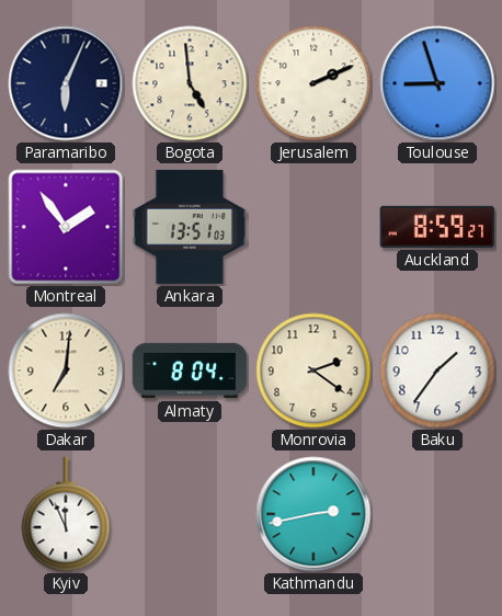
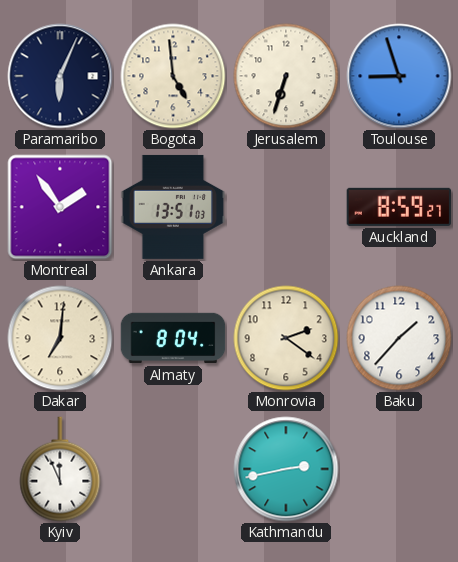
Jerusalem: 2:11 -> 6:33 (286, 76)
Baku: 1:36 -> 1:37 (399, 338)
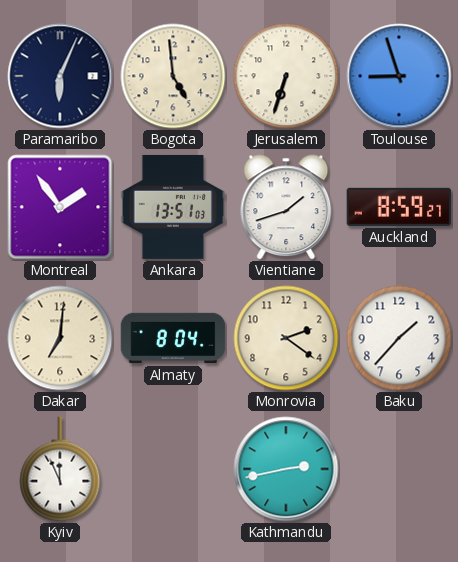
Vientiane: none -> 1:42 (286, 207)
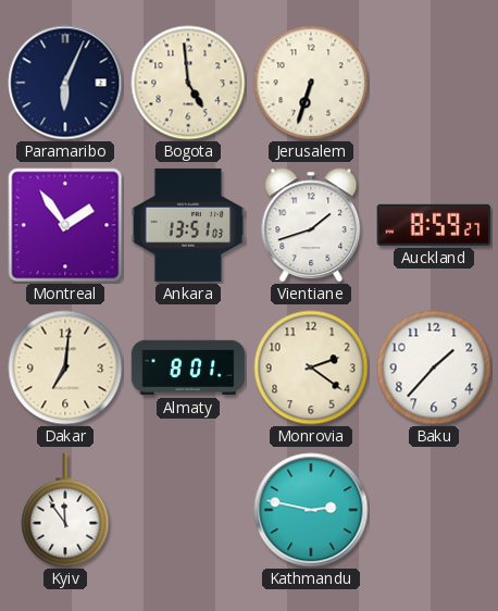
Toulouse: 8:57 -> none (399, 76)
Almaty: 8:04 -> 8:01 (188, 367)
Kyiv: 11:56 -> 11:54 (65, 510)
Kathmandu: 2:43 -> 2:47 (311, 510)
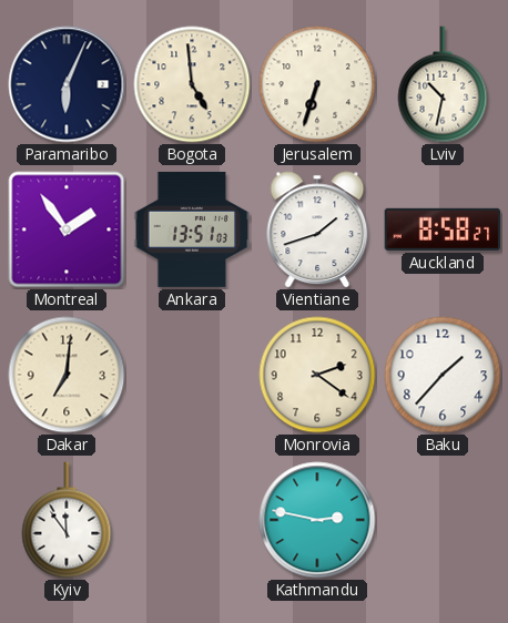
Lviv: none -> 10:32 (443, 84)
Auckland: 8:59 -> 8:58 (443, 229)
Almaty: 8:01 -> none (188, 367)
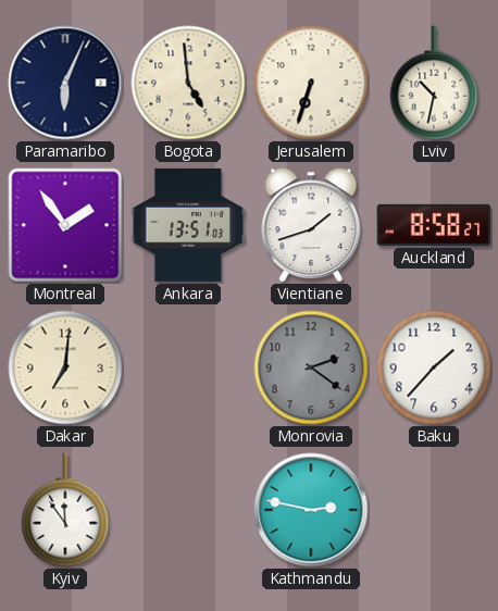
Monrovia dial: cream -> grey (311, 367)
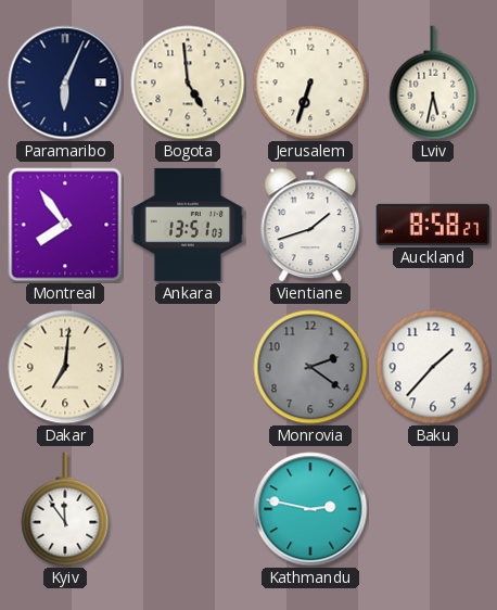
Lviv: 10:32 -> 5:32 (433, 82)
Montreal: 1:54 -> 7:54 (65, 225)
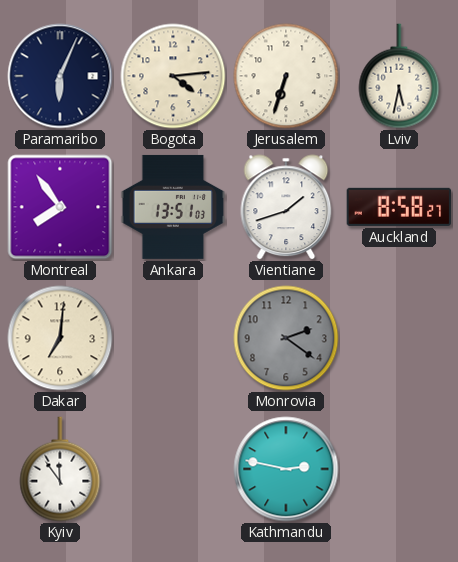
Bogota: 4:59 -> 4:14 (173, 76)
Baku: 1:37 -> none (433, 367)
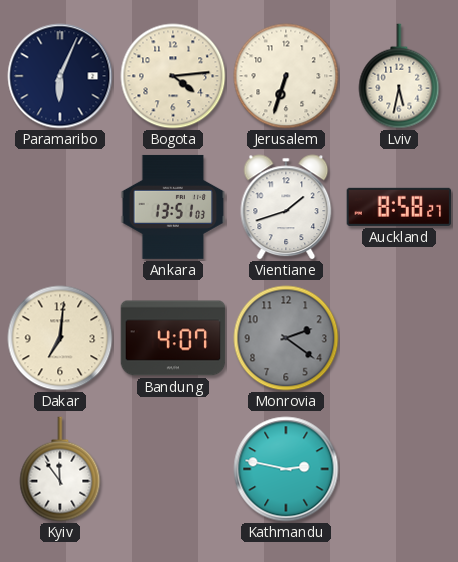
Montreal: 7:54 -> none (60, 207)
Bandung: none -> 4:07 (173, 338)
